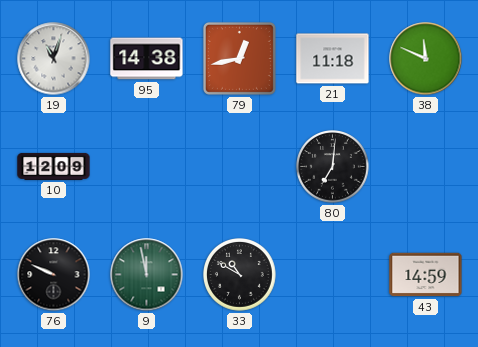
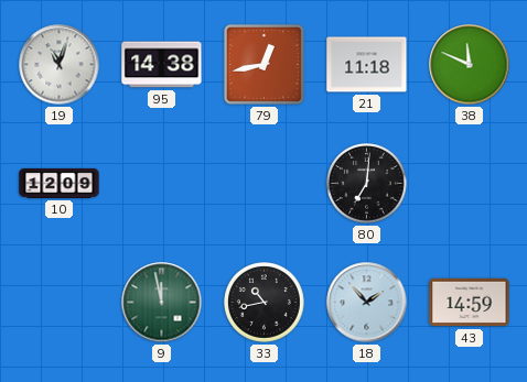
76: 9:49 -> none (54, 275)
33: 10:50 -> 10:43 (265, 303)
18: none -> 1:53 (367, 303)
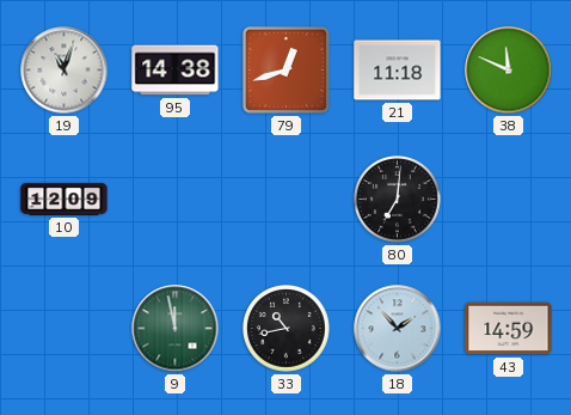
79: 12:43 -> 12:42 (285, 69)
